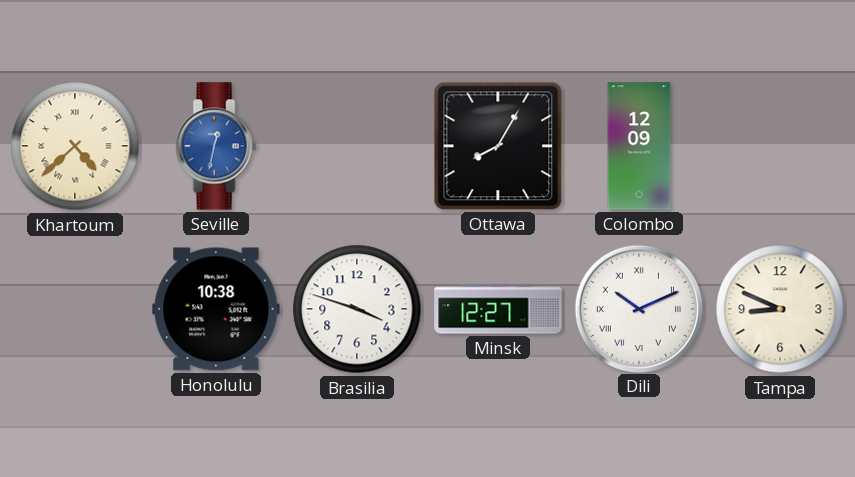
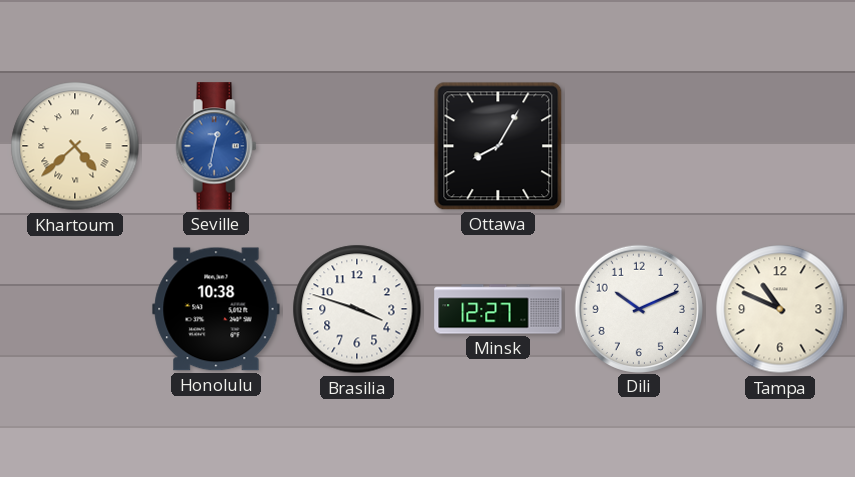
Colombo: 12:09 -> none (639, 146)
Dili numerals: Roman -> Arabic (638, 308)
Tampa: 8:49 -> 10:49 (780, 309)
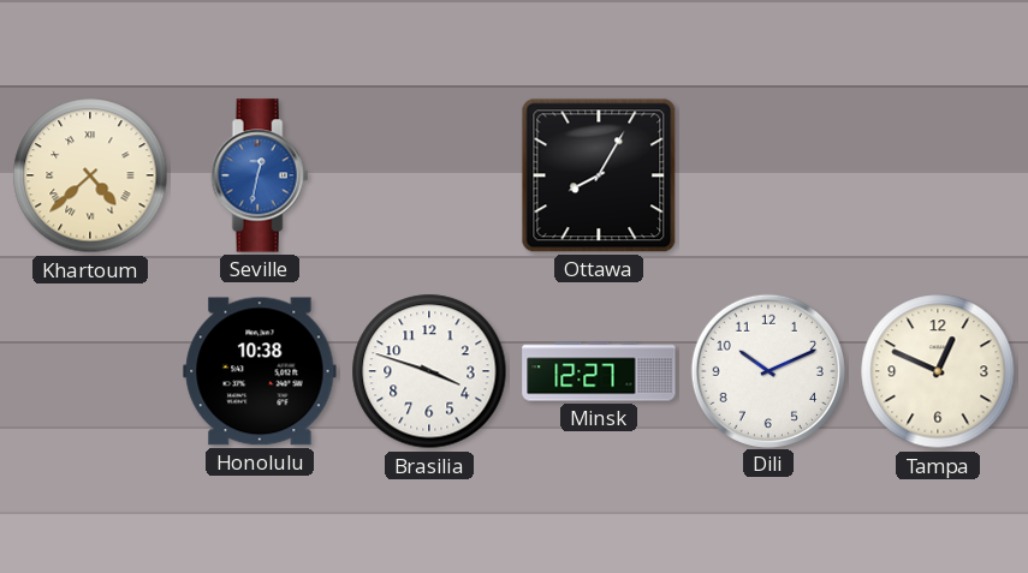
Tampa: 10:49 -> 12:49 (938, 371)
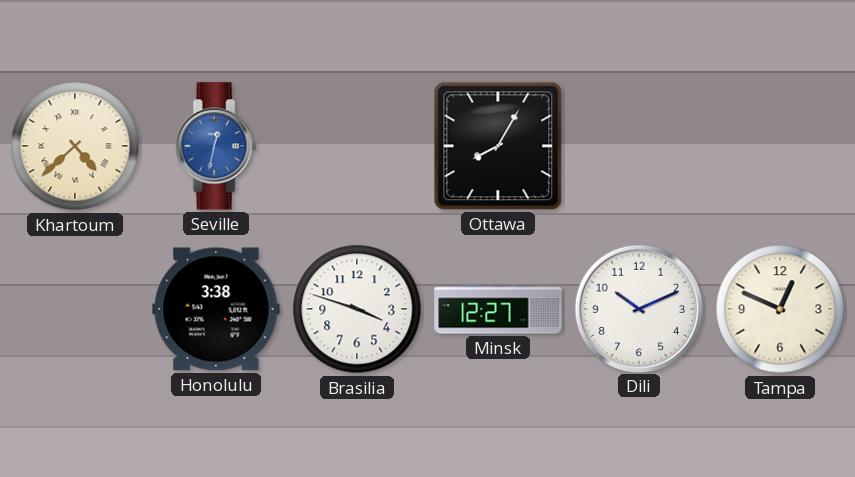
Honolulu: 10:38 -> 3:38 (216, 309)
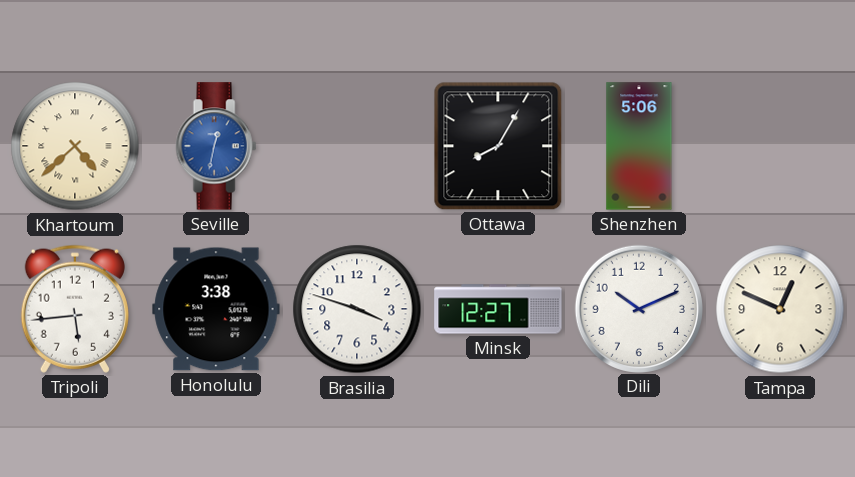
Shenzhen: none -> 5:06 (639, 146)
Tripoli: none -> 5:44 (75, 309)
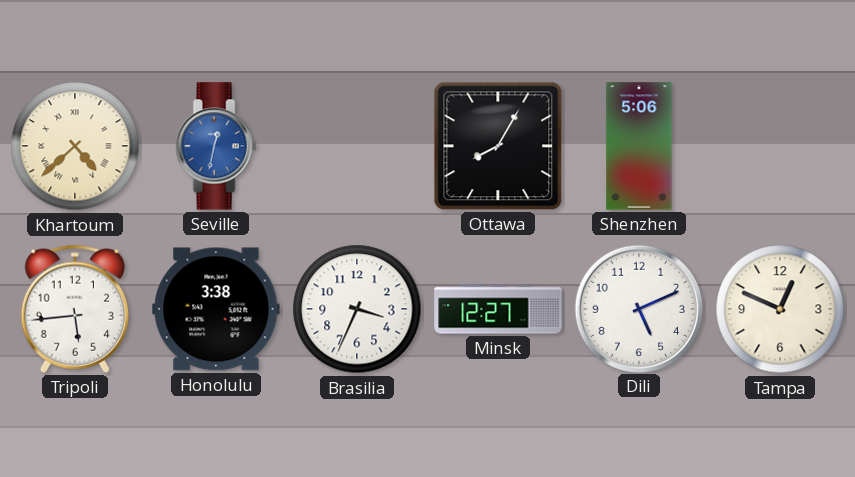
Brasilia: 3:48 -> 3:34 (357, 309)
Dili: 10:11 -> 5:11 (638, 308)
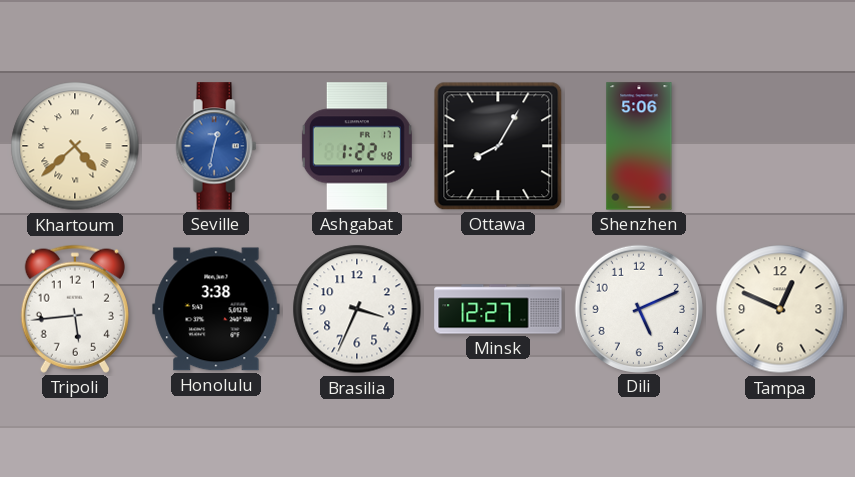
Ashgabat: none -> 1:22 (357, 146)
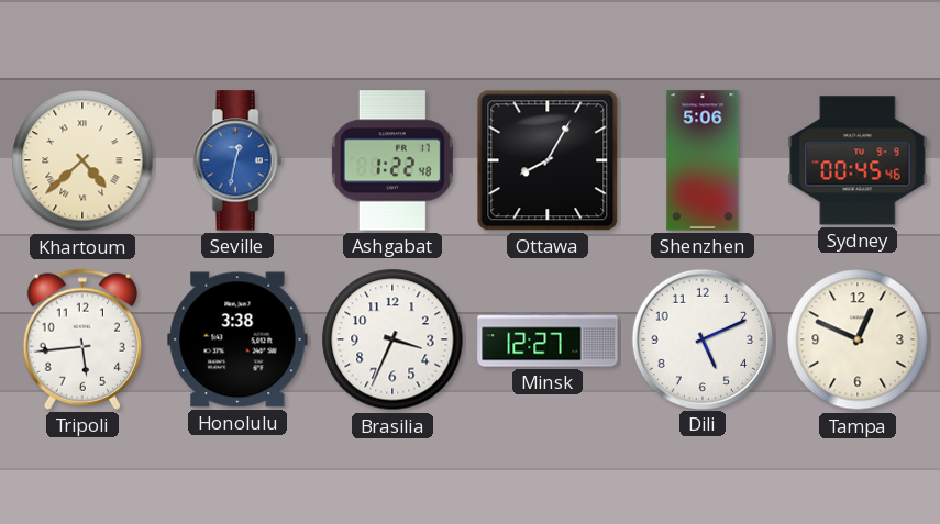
Sydney: none -> 00:45 (858, 160)
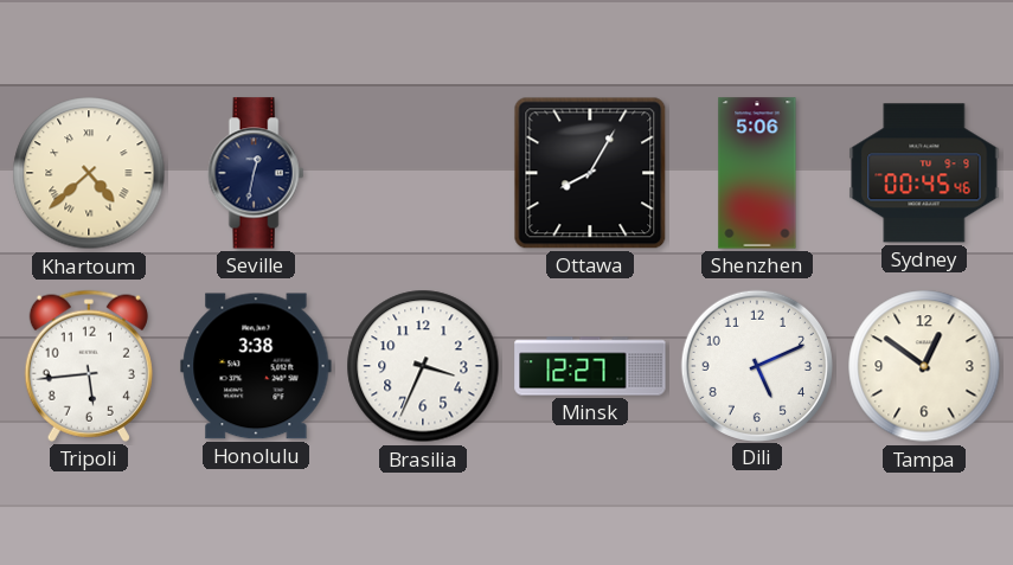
Seville dial: blue -> navy (256, 173)
Ashgabat: 1:22 -> none (392, 160)
Tampa: 12:49 -> 12:51 (924, 366)
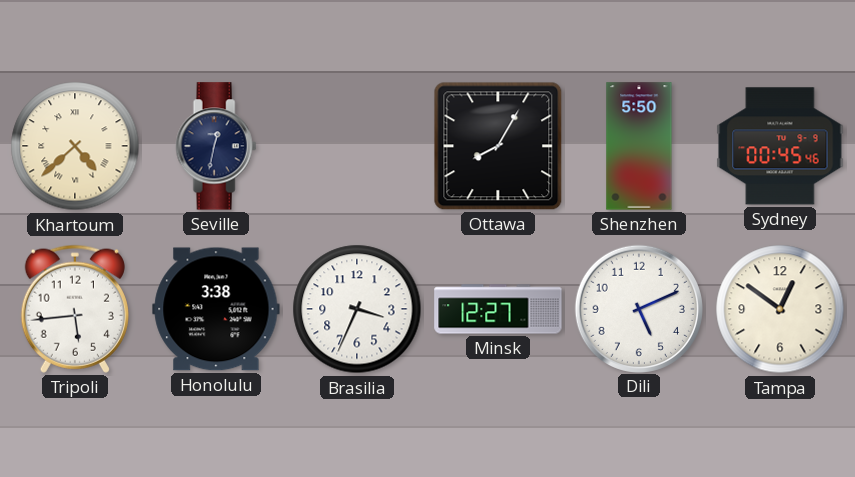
Shenzhen: 5:06 -> 5:50 (639, 146)
